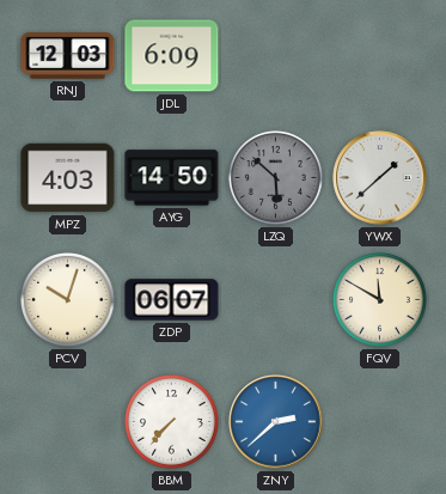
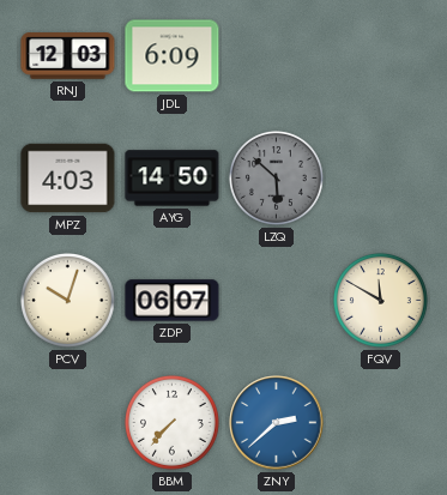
YWX: 1:38 -> none (380, 178)
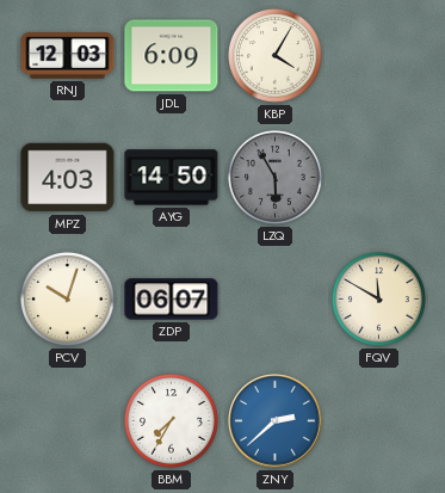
KBP: none -> 4:05 (274, 55)
LZQ: 5:52 -> 5:55 (274, 177)
BBM: 7:37 -> 7:35 (171, 420)
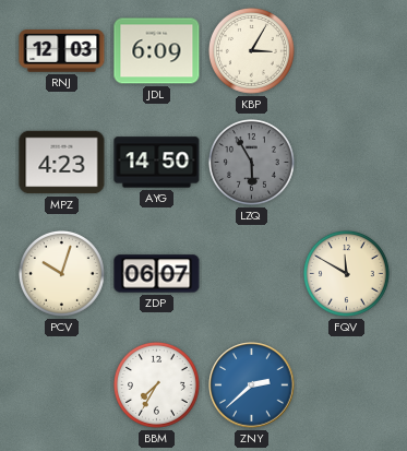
KBP: 4:05 -> 3:05 (251, 50)
MPZ: 4:03 -> 4:23 (62, 163)
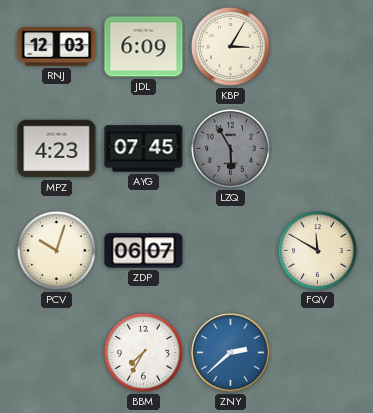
AYG: 14:50 -> 07:45 (144, 149)
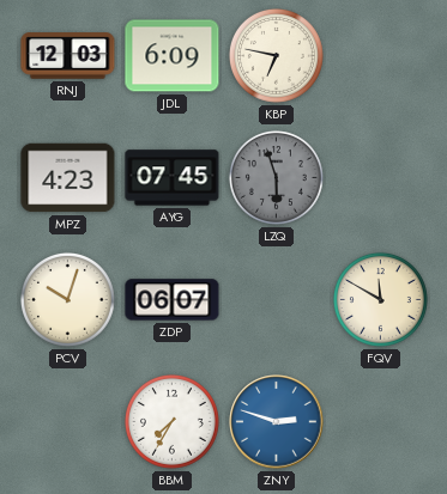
KBP: 3:05 -> 6:47 (276, 55)
LZQ: 5:55 -> 5:57 (276, 177)
ZNY: 2:38 -> 2:48 (277, 422)
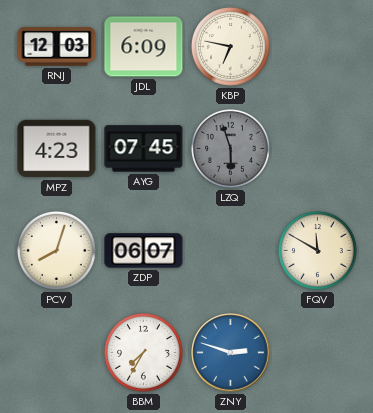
PCV: 10:03 -> 8:03 (56, 250)
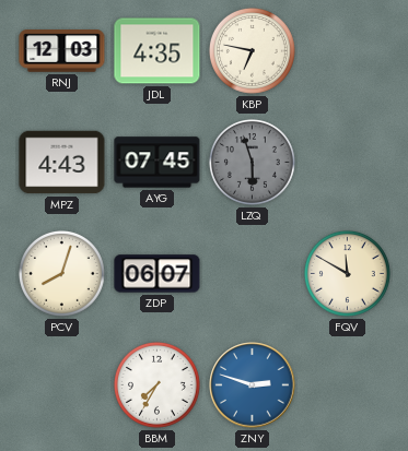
JDL: 6:09 -> 4:35 (158, 51)
MPZ: 4:23 -> 4:43 (62, 163)
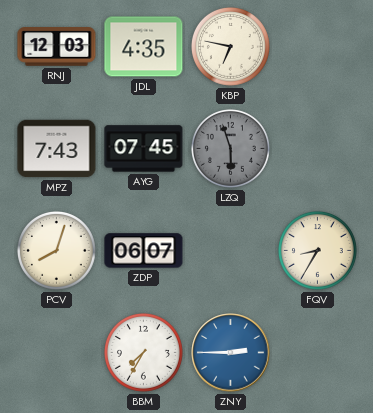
MPZ: 4:43 -> 7:43 (57, 149)
FQV: 11:50 -> 8:35 (317, 250)
ZNY: 2:48 -> 2:45 (231, 353)
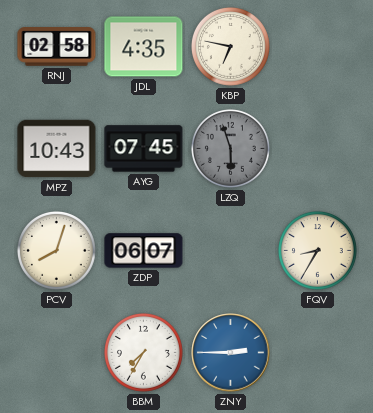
RNJ: 12:03 -> 02:58 (57, 47)
MPZ: 7:43 -> 10:43 (57, 149)
